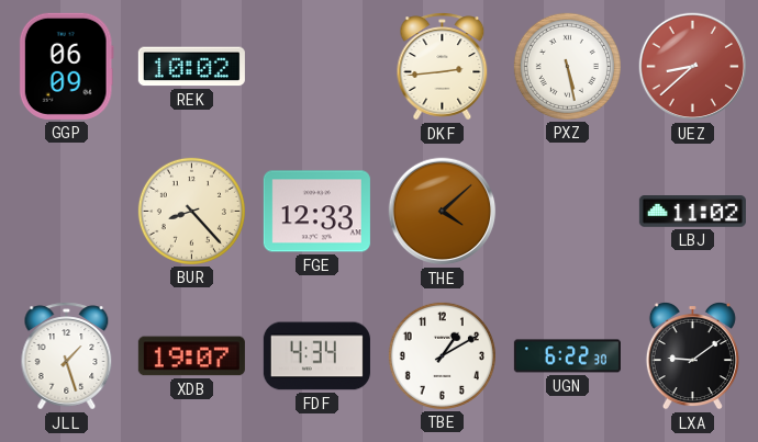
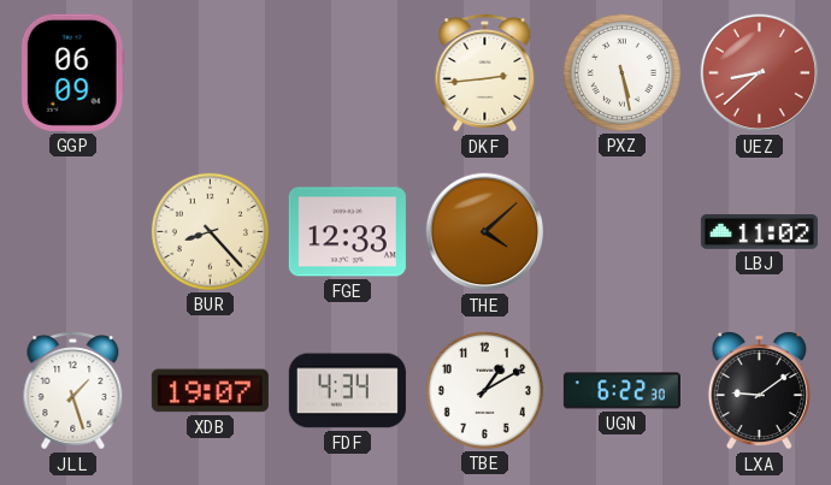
REK: 10:02 -> none (191, 67)
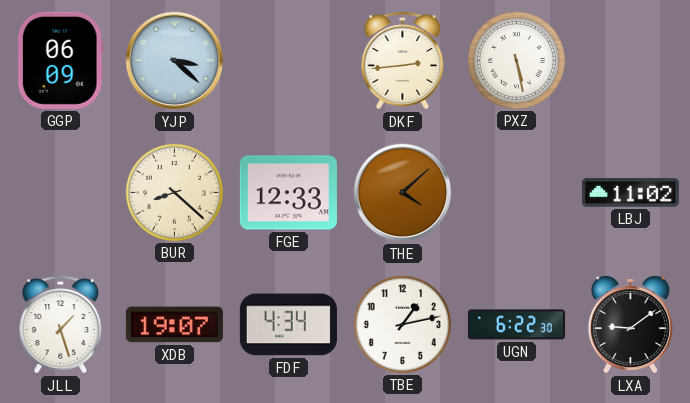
YJP: none -> 3:22 (175, 61)
UEZ: 8:38 -> none (760, 73)
BUR: 8:23 -> 8:22 (174, 192)
TBE: 1:10 -> 1:13 (402, 324)
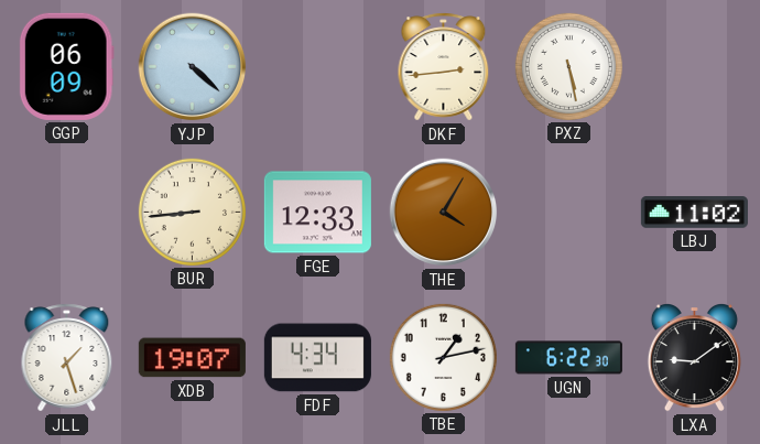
YJP: 3:22 -> 4:22 (193, 67)
BUR: 8:22 -> 8:44 (192, 212)
THE: 4:08 -> 4:05 (444, 213)
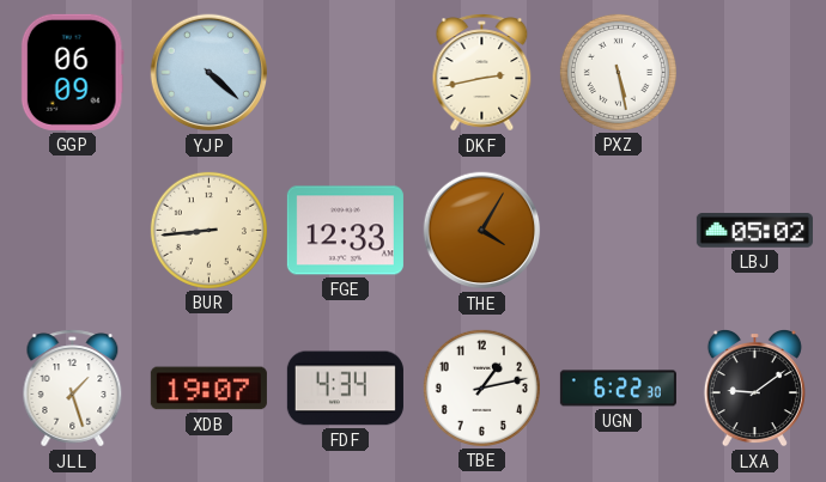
DKF: 2:44 -> 2:43 (482, 73)
LBJ: 11:02 -> 05:02 (754, 231)
